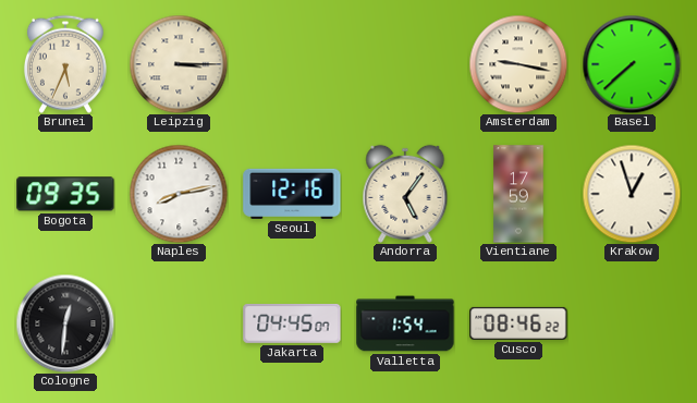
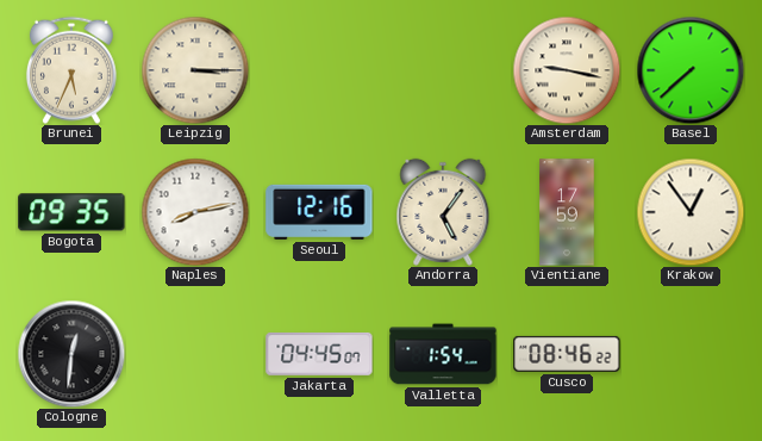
Krakow: 12:57 -> 12:54 (691, 212)
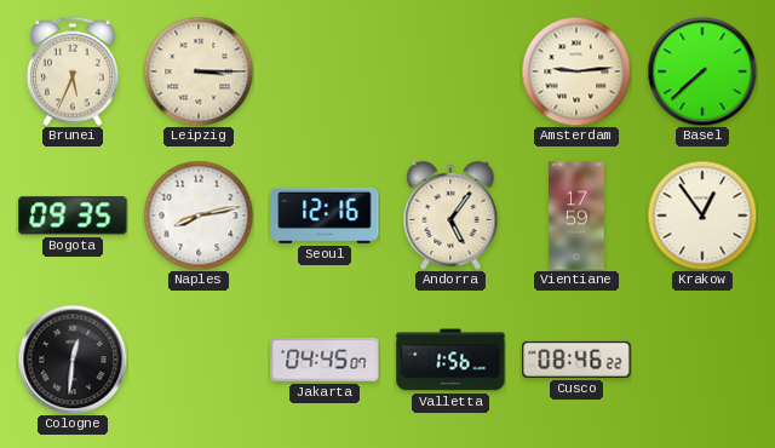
Amsterdam: 9:17 -> 9:14 (576, 71)
Valletta: 1:54 -> 1:56 (450, 360)
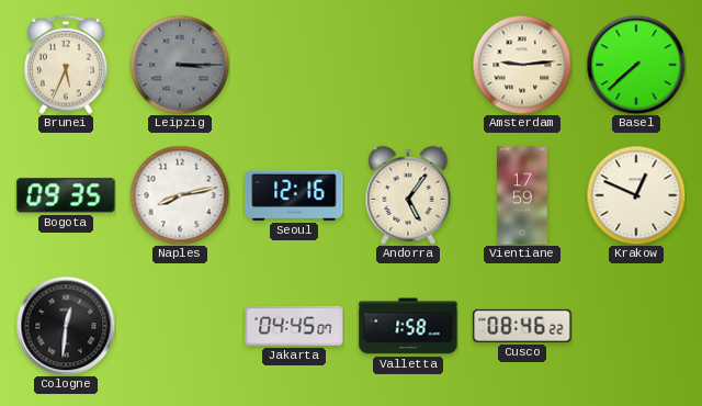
Leipzig dial: cream -> grey (180, 65)
Krakow: 12:54 -> 12:49 (636, 195)
Valletta: 1:56 -> 1:58 (408, 326)
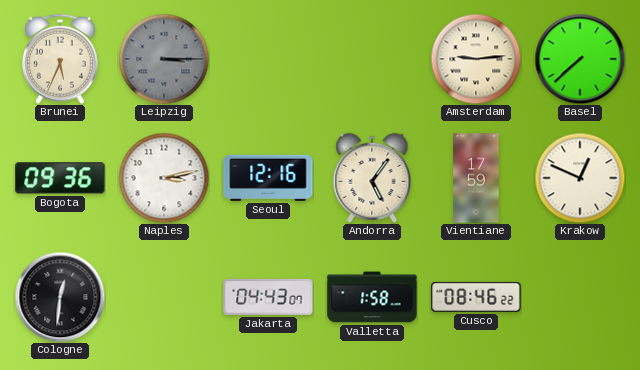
Bogota: 09:35 -> 09:36 (60, 178)
Naples: 8:13 -> 3:13 (164, 178)
Jakarta: 04:45 -> 04:43 (268, 297)
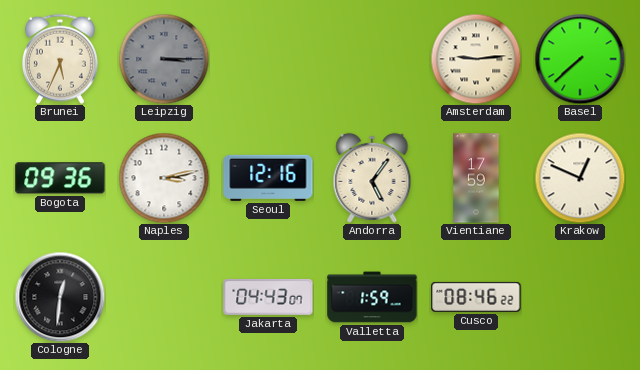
Valletta: 1:58 -> 1:59 (372, 297)
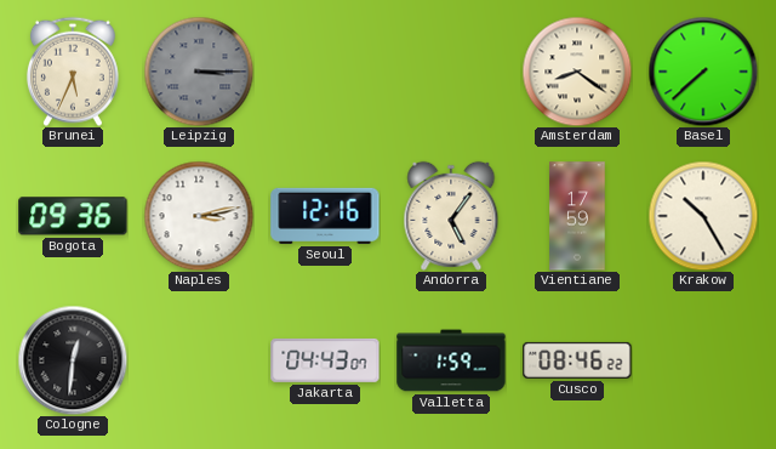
Amsterdam: 9:14 -> 8:21 (577, 72)
Krakow: 12:49 -> 10:25 (703, 216)
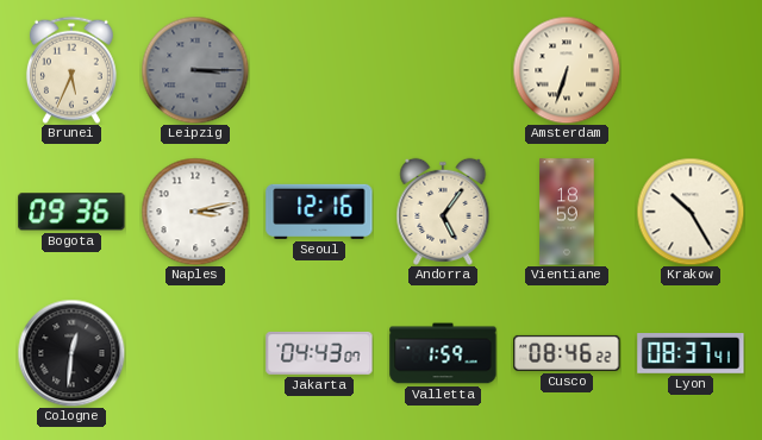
Amsterdam: 8:21 -> 6:33 (567, 70)
Basel: 7:38 -> none (703, 72)
Vientiane: 17:59 -> 18:59 (567, 212)
Lyon: none -> 08:37 (691, 354)
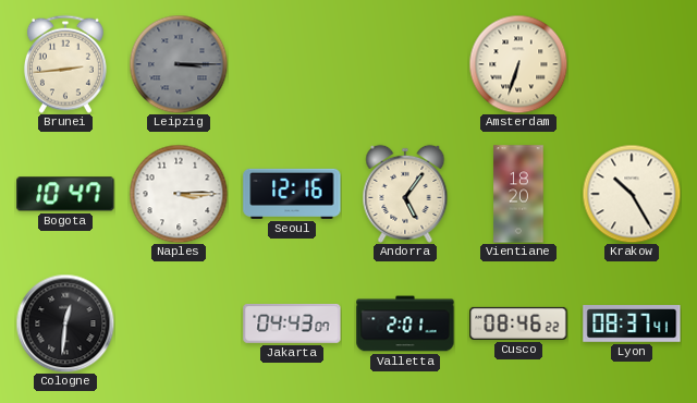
Brunei: 5:34 -> 2:44 (65, 64)
Bogota: 09:36 -> 10:47 (65, 194)
Naples: 3:13 -> 3:15 (179, 194)
Vientiane: 18:59 -> 18:20 (518, 194)
Valletta: 1:59 -> 2:01 (405, 323)
